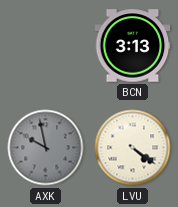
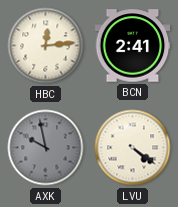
HBC: none -> 12:14 (46, 46)
BCN: 3:13 -> 2:41 (133, 46)
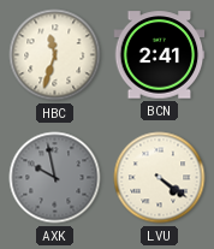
HBC: 12:14 -> 11:33 (55, 55)
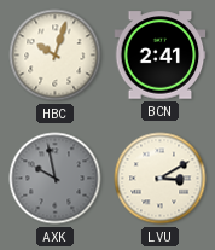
HBC: 11:33 -> 10:03 (56, 56)
LVU: 4:21 -> 3:10 (161, 179)
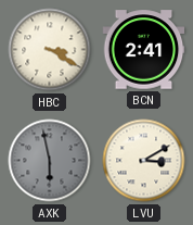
HBC: 10:03 -> 3:20 (50, 50)
AXK: 9:58 -> 5:58 (50, 161)
